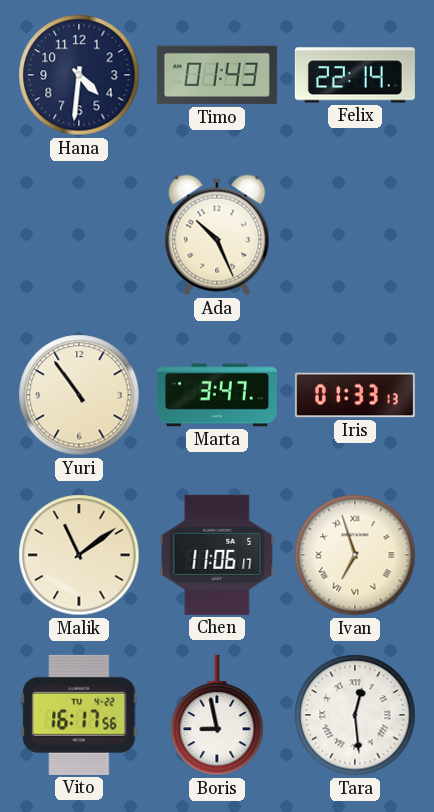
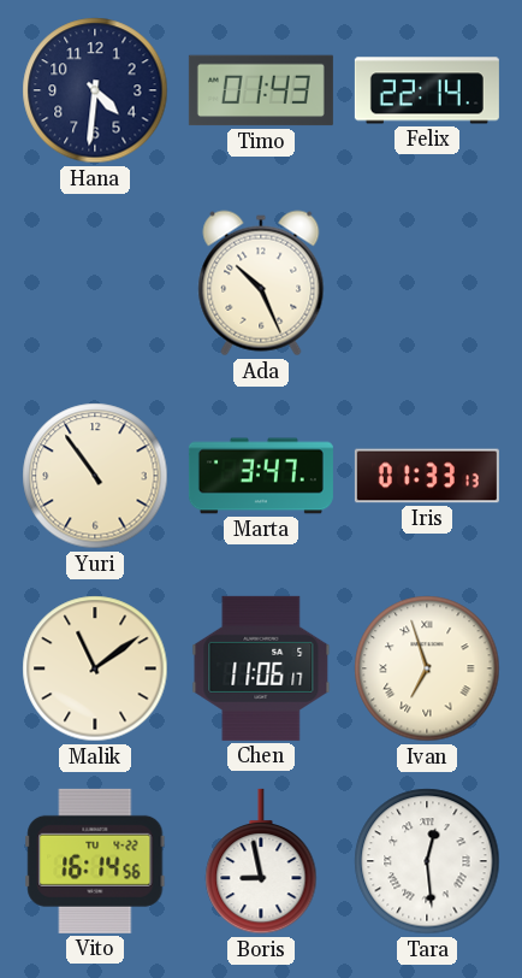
Vito: 16:17 -> 16:14 (95, 861)
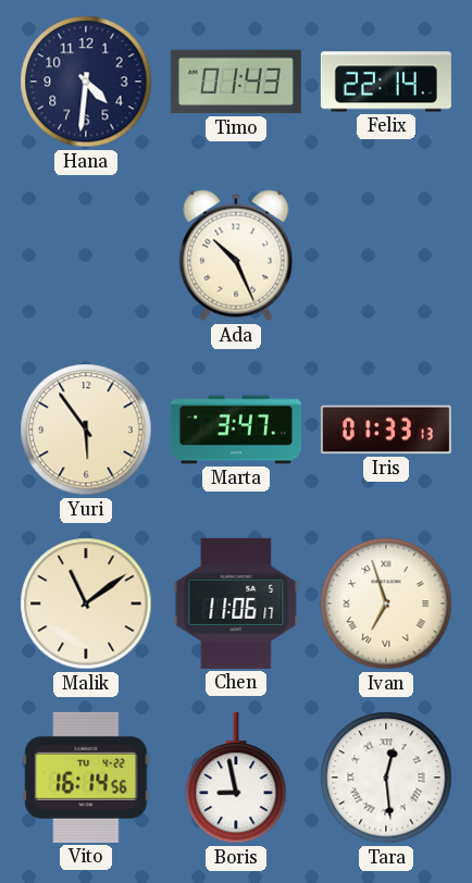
Yuri: 10:54 -> 5:54 (86, 430)
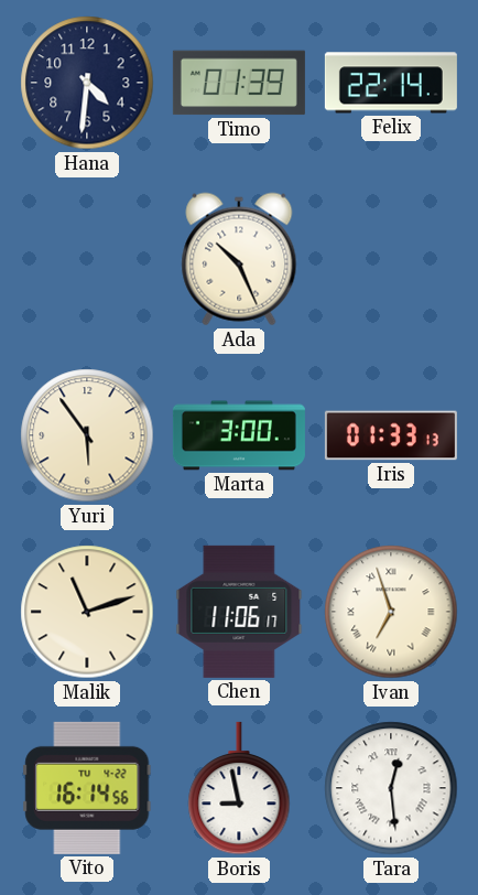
Timo: 01:43 -> 01:39 (239, 83)
Marta: 3:47 -> 3:00 (239, 435)
Malik: 11:09 -> 11:12 (87, 612)
